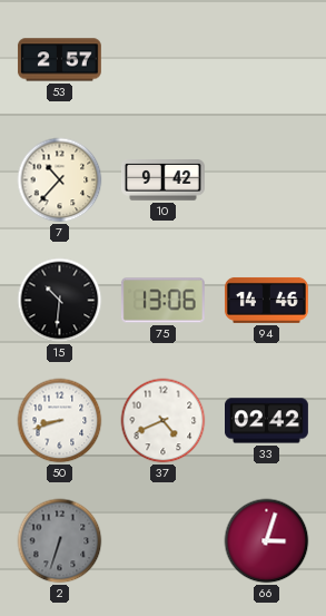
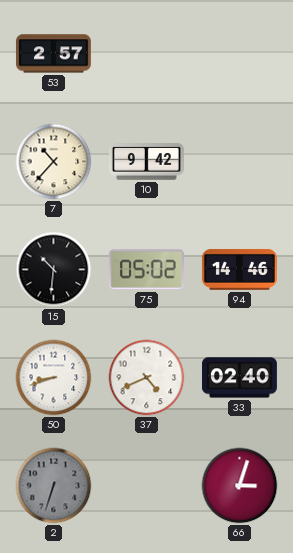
75: 13:06 -> 05:02 (146, 270)
33: 02:42 -> 02:40 (240, 378)
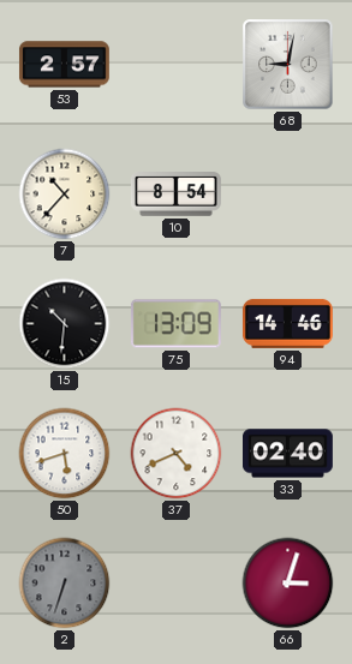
68: none -> 9:02 (288, 65)
10: 9:42 -> 8:54 (175, 195)
75: 05:02 -> 13:09 (175, 324)
50: 8:42 -> 5:42 (65, 454)
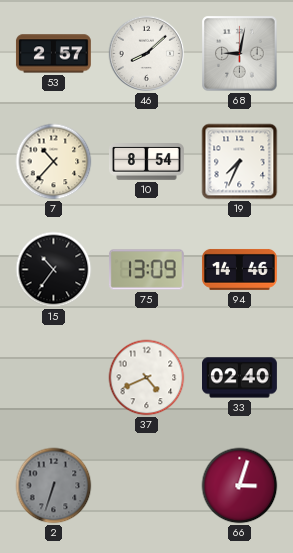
46: none -> 8:08 (147, 54)
19: none -> 7:34 (240, 162)
15: 10:31 -> 10:36 (54, 270)
50: 5:42 -> none (65, 454)
